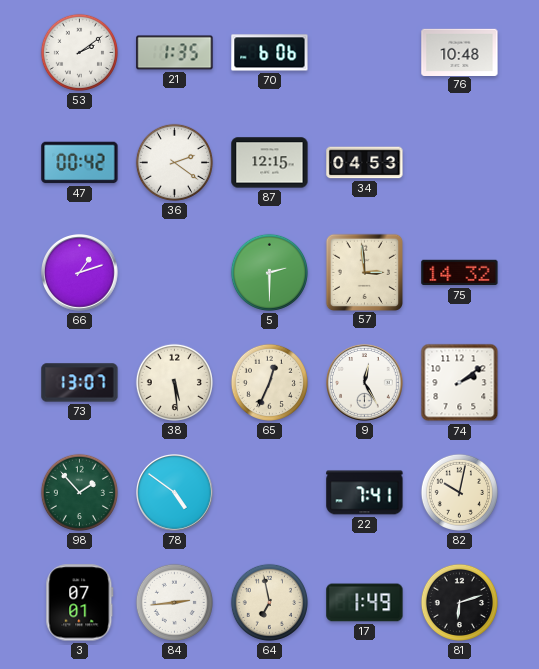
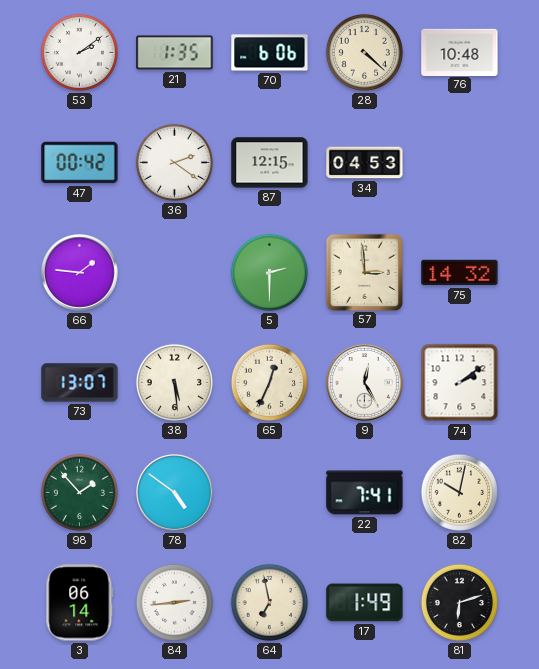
28: none -> 4:22 (364, 52)
66: 1:12 -> 1:46 (80, 273)
3: 07:01 -> 06:14 (80, 603)
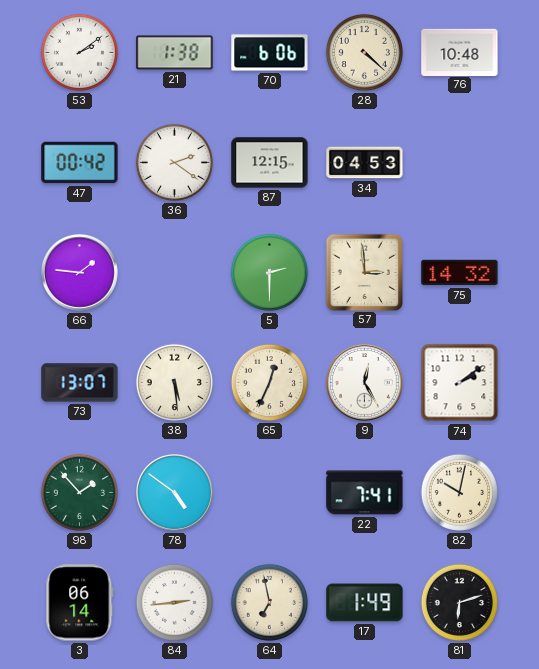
21: 1:35 -> 1:38 (175, 53)
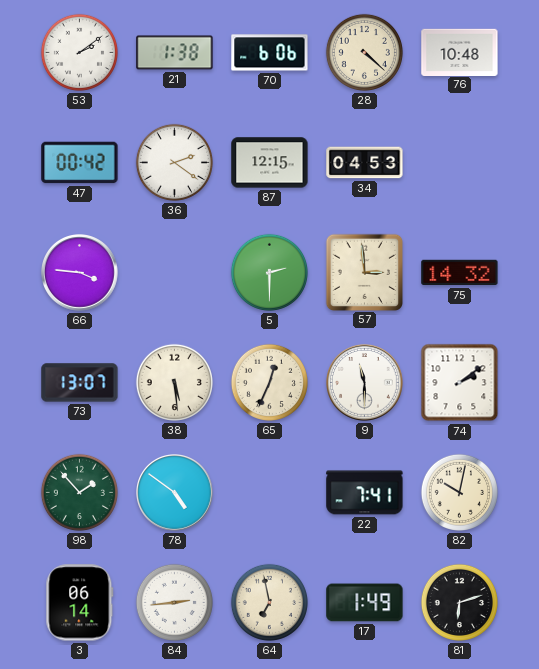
66: 1:46 -> 3:46 (80, 273)
9: 12:25 -> 11:30 (365, 383)
